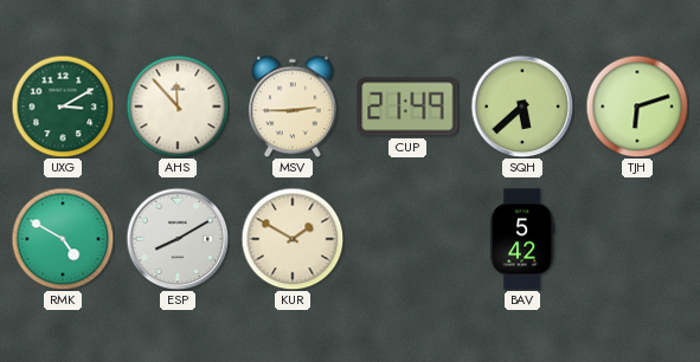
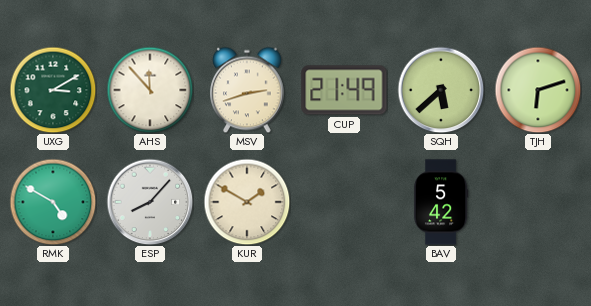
MSV: 2:45 -> 2:42 (248, 90)
ESP: 8:10 -> 8:07 (150, 202)
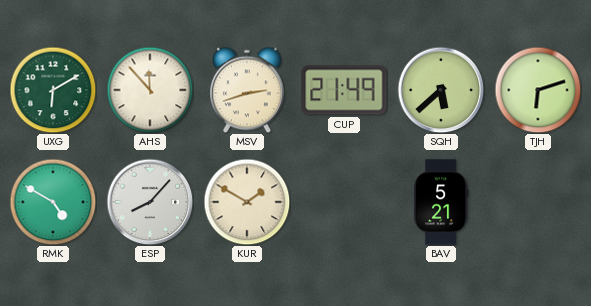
UXG: 3:10 -> 6:10 (53, 90)
BAV: 5:42 -> 5:21 (441, 202)
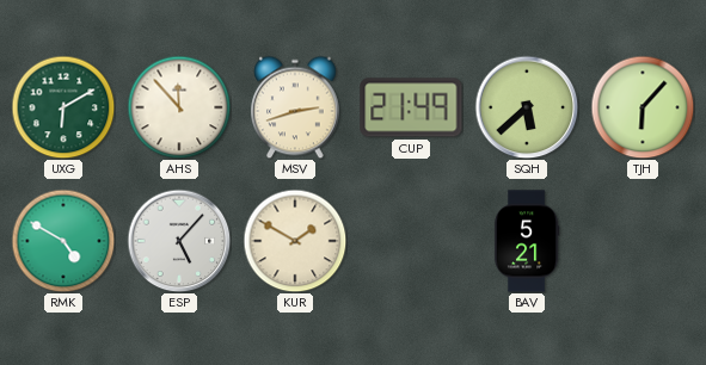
TJH: 6:12 -> 6:07 (643, 107)
ESP: 8:07 -> 5:07 (179, 241)
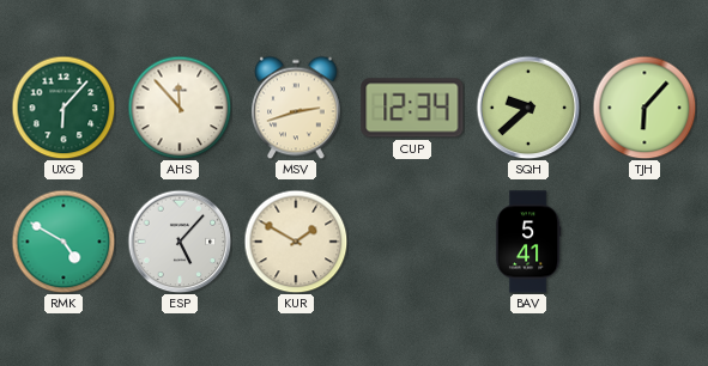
UXG: 6:10 -> 6:07 (63, 108)
CUP: 21:49 -> 12:34 (412, 108)
SQH: 5:38 -> 9:38 (528, 108)
BAV: 5:21 -> 5:41 (528, 242)
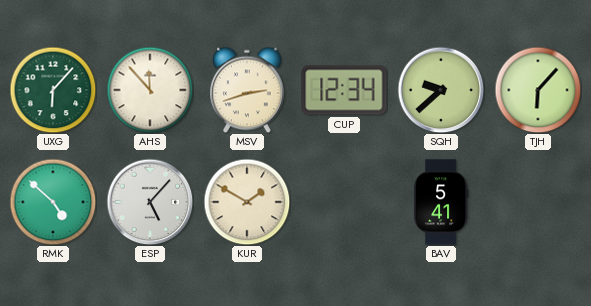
RMK: 4:50 -> 4:52 (53, 202)
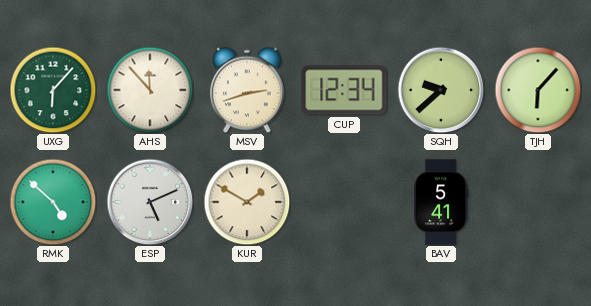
ESP: 5:07 -> 5:11 (150, 202)
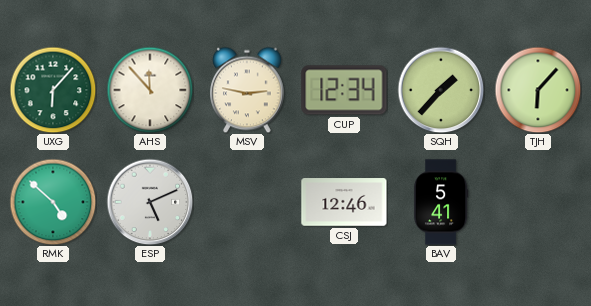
MSV: 2:42 -> 2:47 (248, 90)
SQH: 9:38 -> 1:37 (441, 90)
KUR: 1:50 -> none (247, 202)
CSJ: none -> 12:46 (344, 202)
